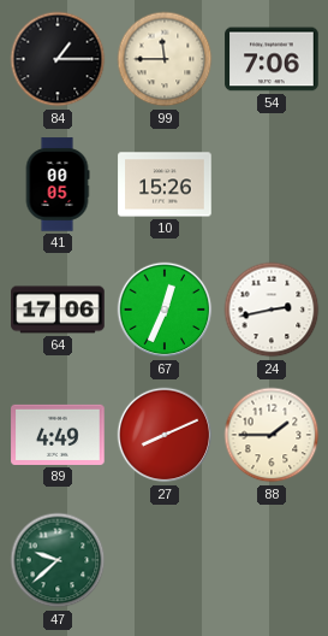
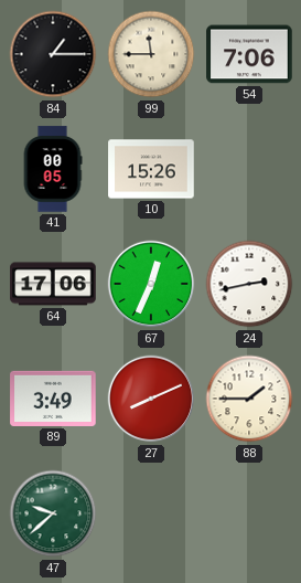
89: 4:49 -> 3:49 (53, 399)
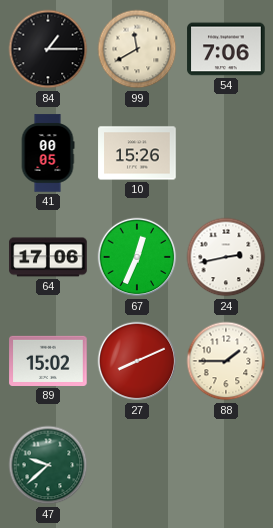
99: 11:45 -> 11:40 (137, 49)
89: 3:49 -> 15:02 (48, 361)
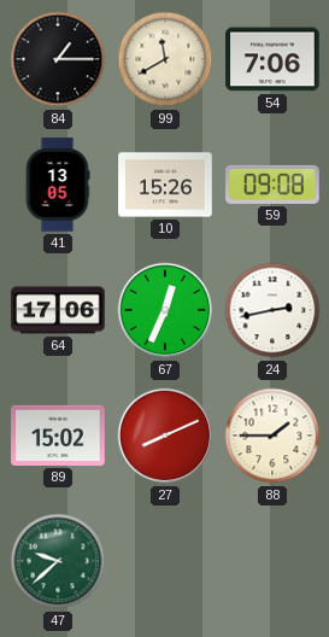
41: 00:05 -> 13:05 (58, 185)
59: none -> 09:08 (272, 185)
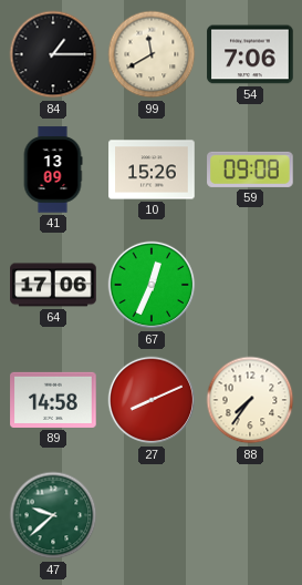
41: 13:05 -> 13:09 (53, 170)
24: 2:43 -> none (272, 310)
89: 15:02 -> 14:58 (53, 400)
88: 1:45 -> 7:36 (250, 400)
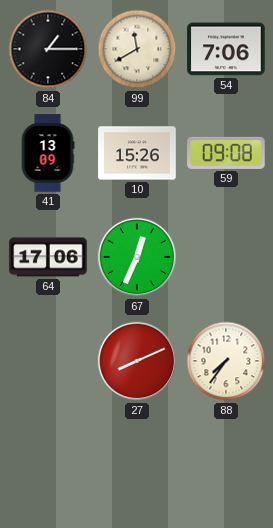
89: 14:58 -> none (53, 400)
47: 9:38 -> none (53, 515)
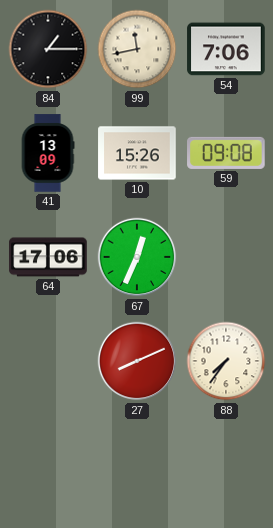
99: 11:40 -> 11:43 (137, 49)
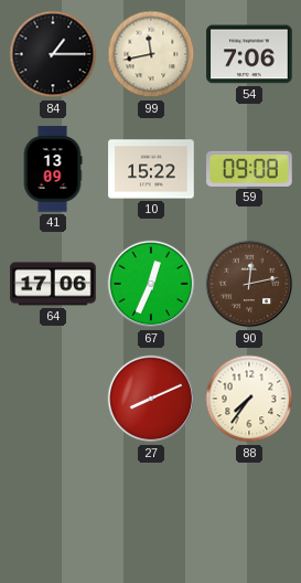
10: 15:26 -> 15:22 (151, 169)
90: none -> 12:13 (249, 284)
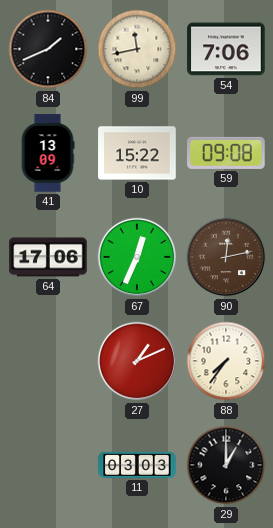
84: 1:15 -> 1:41 (48, 49)
27: 8:11 -> 1:11 (137, 361)
11: none -> 03:03 (137, 465)
29: none -> 1:00 (226, 465)
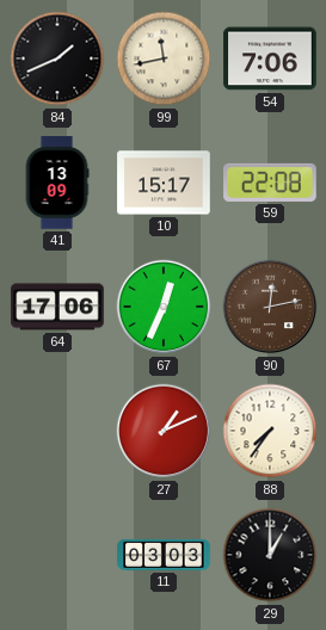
10: 15:22 -> 15:17 (164, 183)
59: 09:08 -> 22:08 (270, 183)
